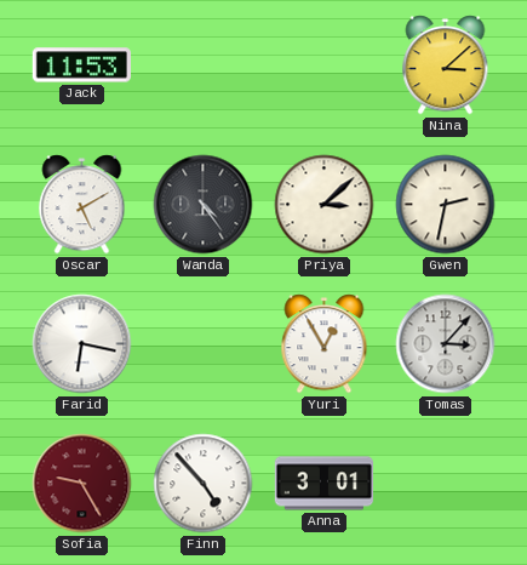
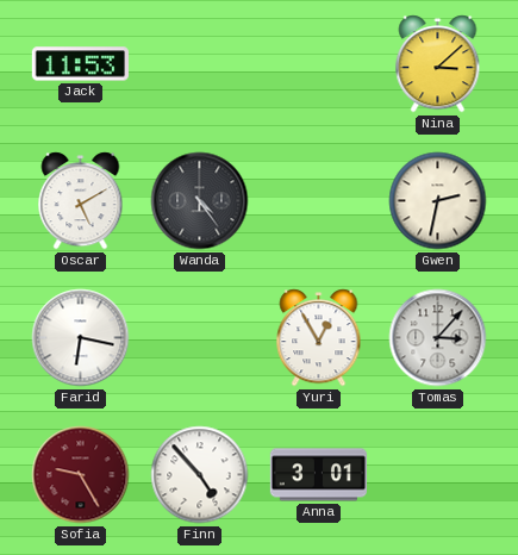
Priya: 3:08 -> none (325, 205)
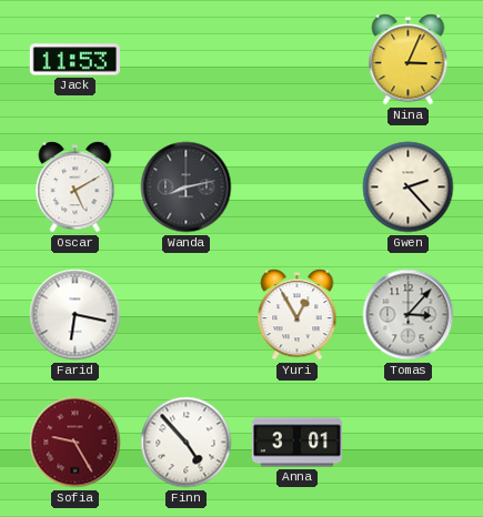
Nina: 3:08 -> 3:04 (409, 60)
Wanda: 4:24 -> 8:13 (187, 187)
Gwen: 2:32 -> 2:23 (409, 187)
